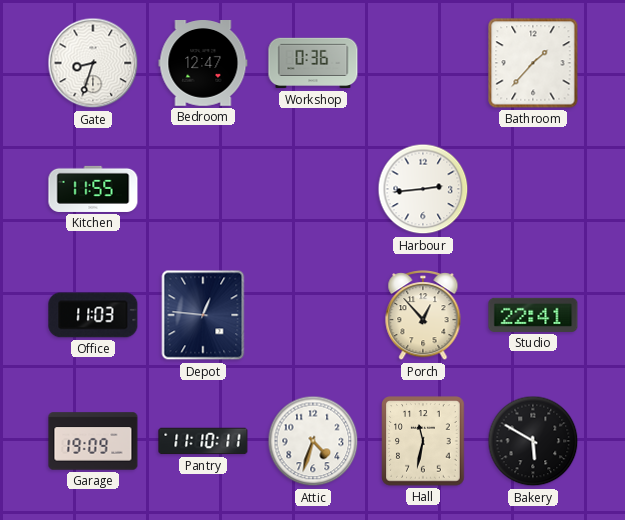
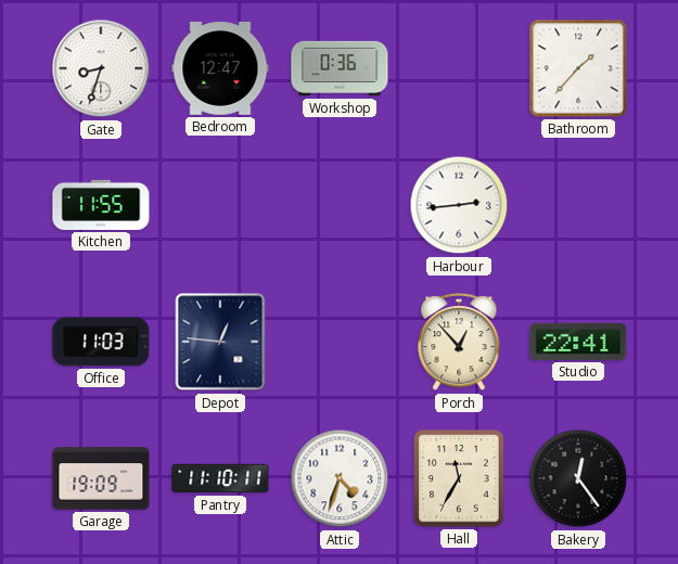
Hall: 11:32 -> 11:35 (459, 478)
Bakery: 5:50 -> 12:24 (578, 478)
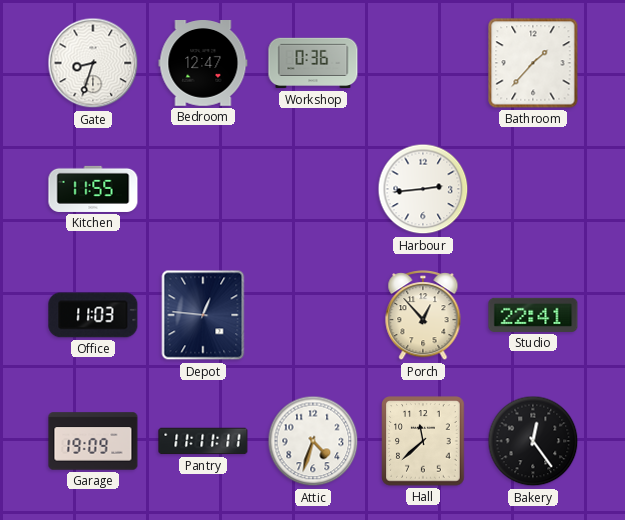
Pantry: 11:10 -> 11:11 (203, 441)
Hall: 11:35 -> 11:38 (423, 441)
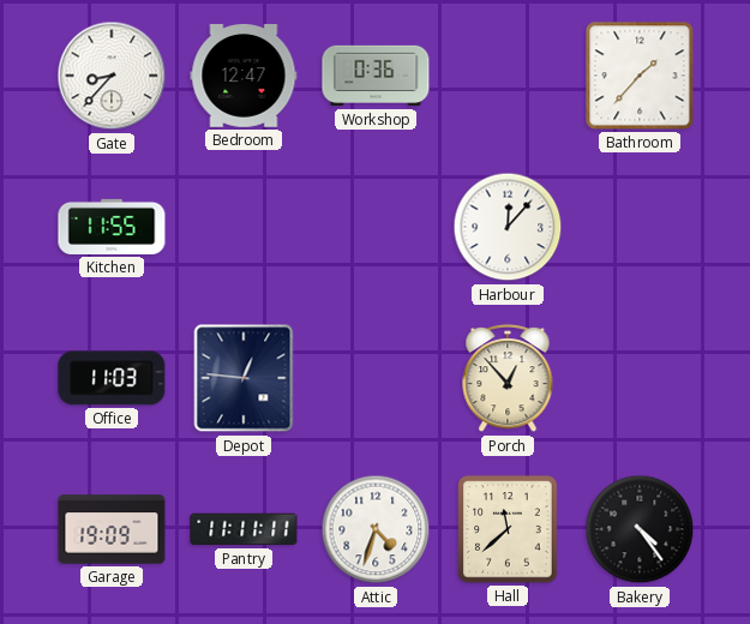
Gate: 8:33 -> 8:37 (112, 76)
Harbour: 2:44 -> 12:07 (508, 227)
Studio: 22:41 -> none (533, 315)
Bakery: 12:24 -> 4:24 (640, 529)
